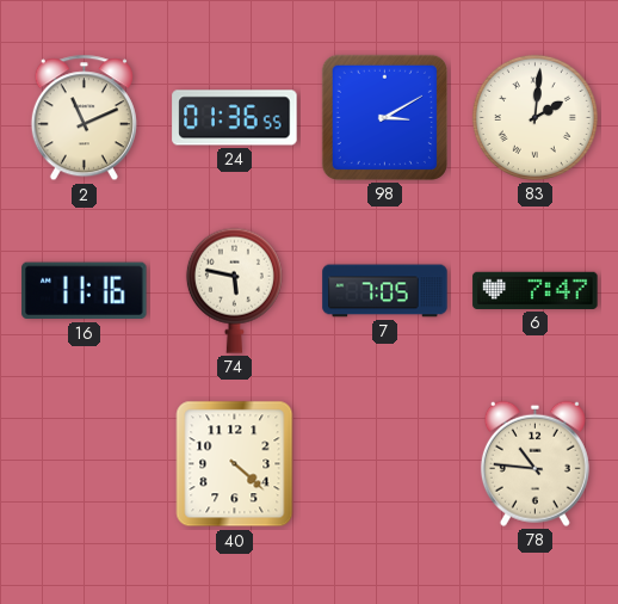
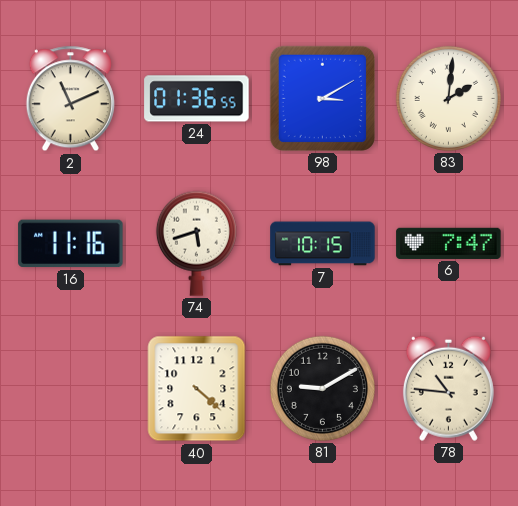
74: 5:47 -> 5:42 (196, 243)
7: 7:05 -> 10:15 (323, 244)
81: none -> 9:10 (322, 388)
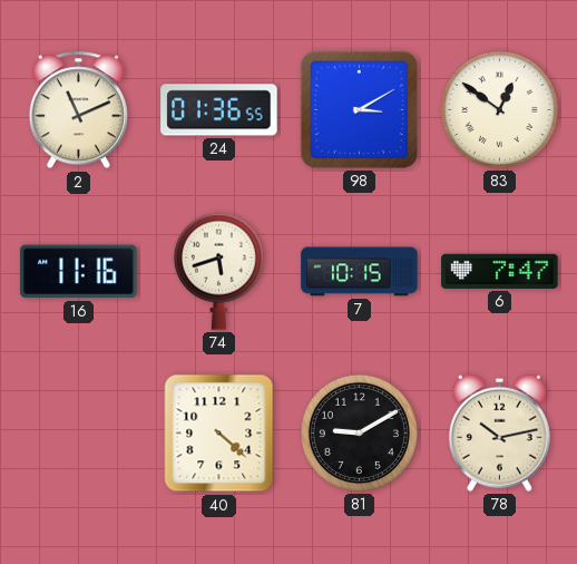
83: 2:01 -> 12:51 (499, 109)
78: 10:46 -> 10:13 (499, 432)
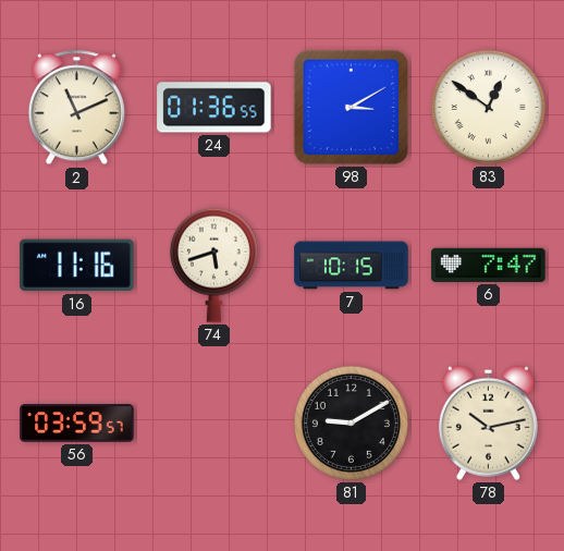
56: none -> 03:59 (77, 424)
40: 4:22 -> none (219, 434)
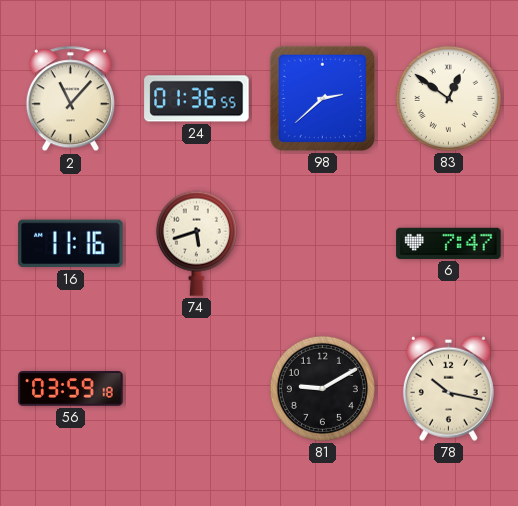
2: 11:11 -> 11:07 (70, 99)
98: 3:10 -> 2:38 (322, 98)
7: 10:15 -> none (352, 266)
56: 03:59:57 -> 03:59:18 (71, 389)
78: 10:13 -> 10:17 (448, 388)
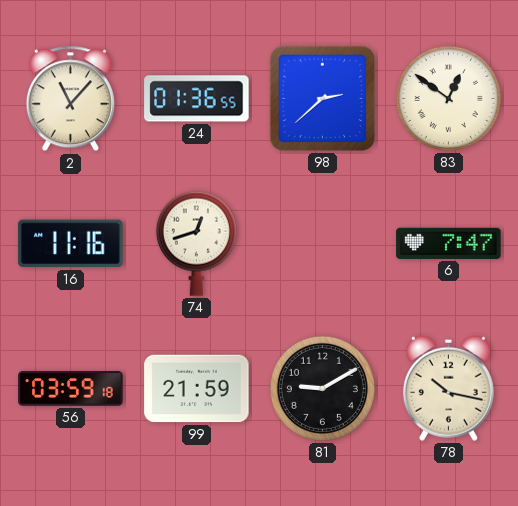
74: 5:42 -> 12:42 (196, 243)
99: none -> 21:59 (197, 389)
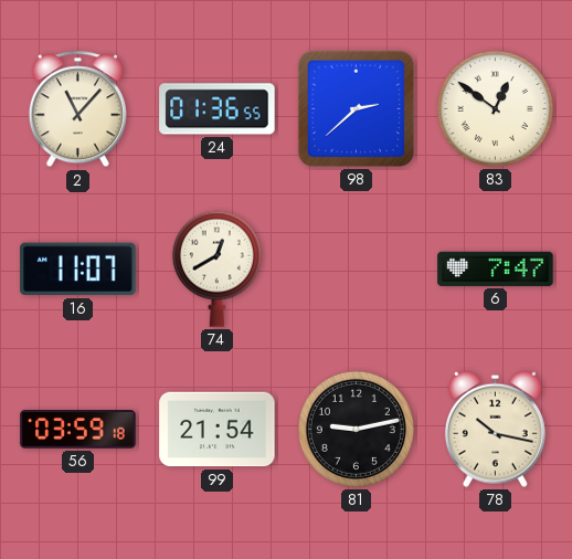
16: 11:16 -> 11:07 (78, 270)
74: 12:42 -> 12:40 (216, 268)
99: 21:59 -> 21:54 (218, 430)
81: 9:10 -> 9:13 (356, 429)
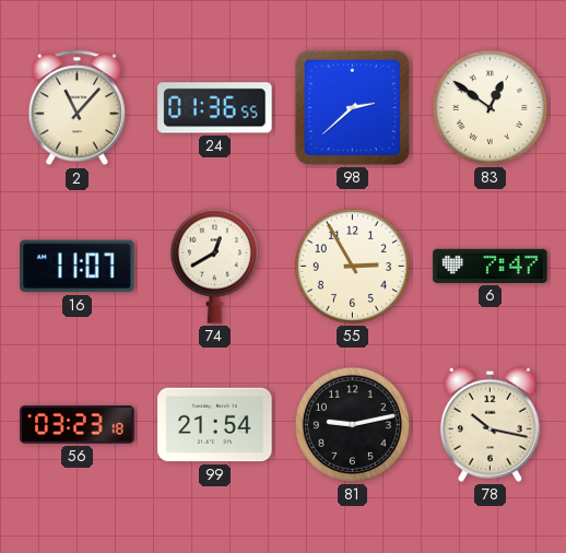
55: none -> 2:55 (352, 266)
56: 03:59 -> 03:23 (78, 425)
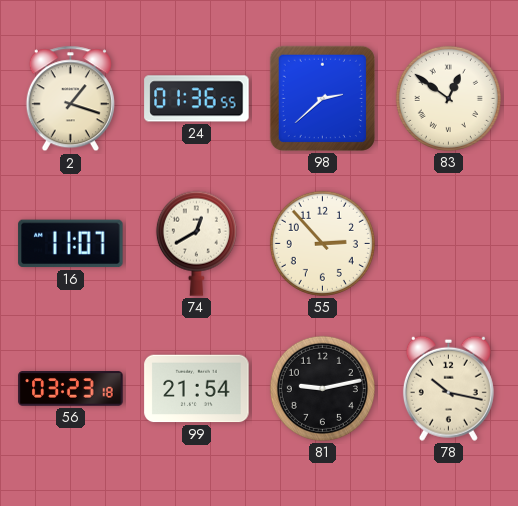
2: 11:07 -> 1:18 (70, 99)
55: 2:55 -> 2:53 (322, 243)
6: 7:47 -> none (491, 266)
